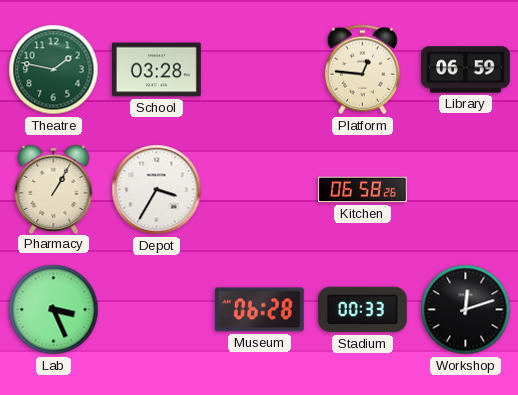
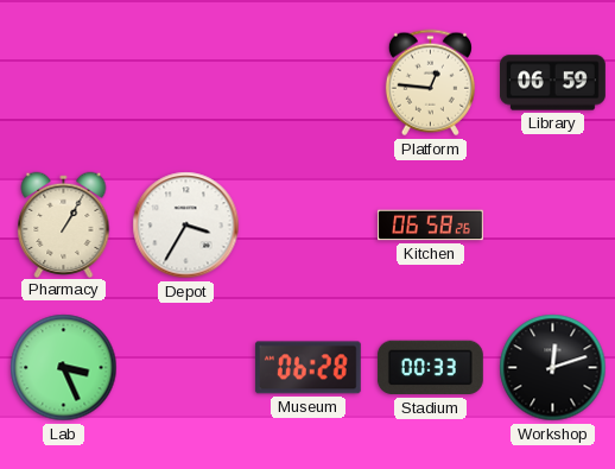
Theatre: 1:47 -> none (54, 70)
School: 03:28 -> none (156, 70)
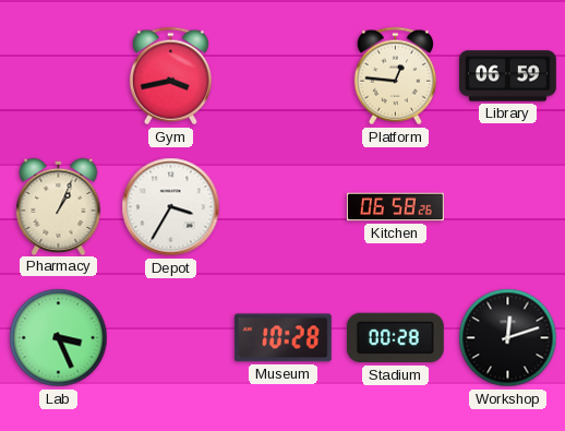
Gym: none -> 3:43 (170, 76)
Pharmacy: 1:05 -> 1:04 (59, 206)
Museum: 06:28 -> 10:28 (282, 338)
Stadium: 00:33 -> 00:28 (395, 338)
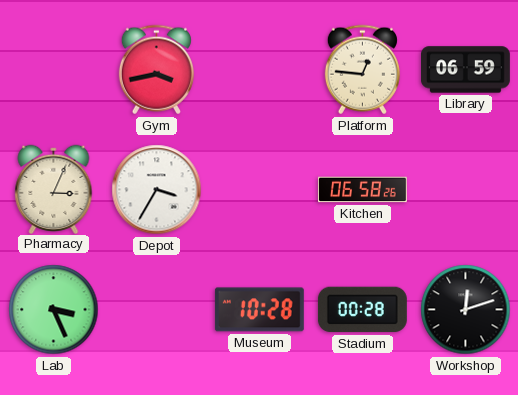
Pharmacy: 1:04 -> 3:04 (54, 189)
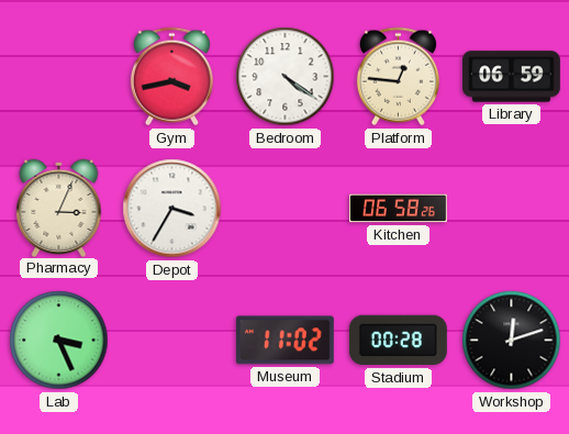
Bedroom: none -> 4:21 (286, 77)
Museum: 10:28 -> 11:02 (284, 341)
